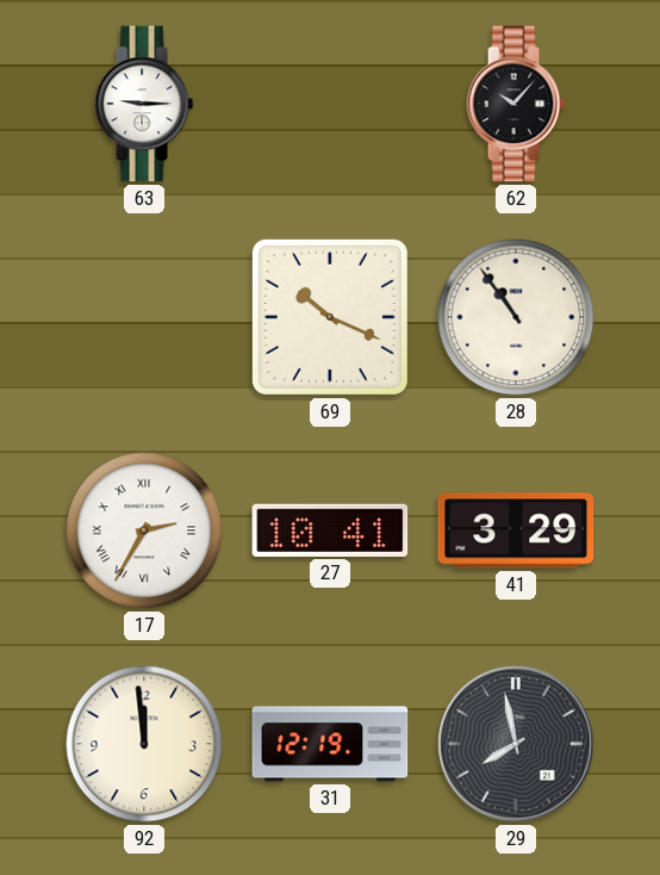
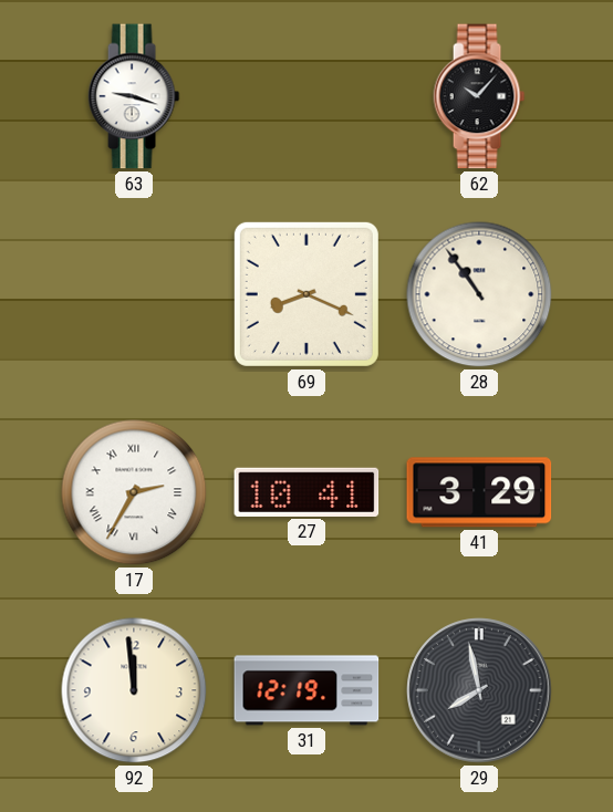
63: 9:15 -> 9:18 (134, 96)
69: 10:19 -> 8:19 (306, 294)
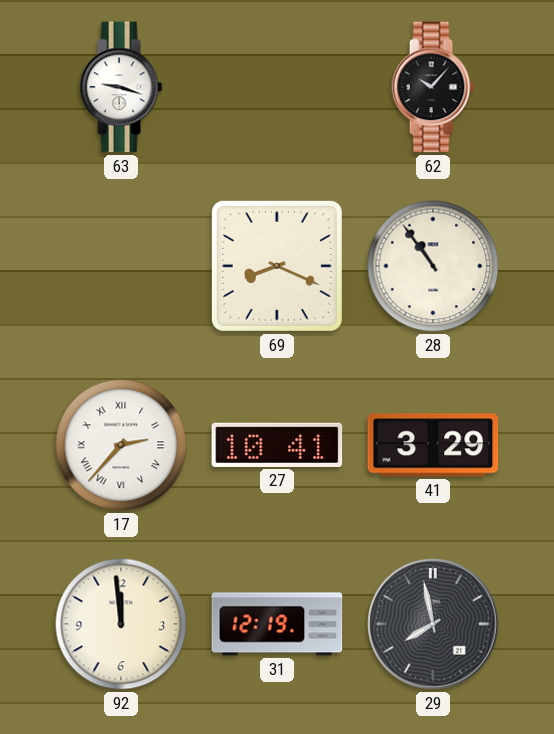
17: 2:35 -> 2:37 (121, 445)
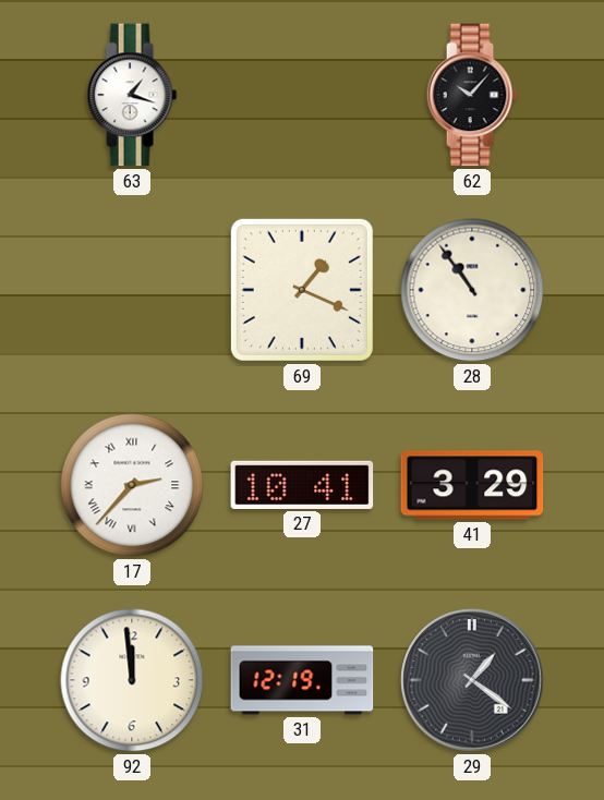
63: 9:18 -> 1:18 (132, 95)
69: 8:19 -> 1:19 (302, 290)
29: 7:58 -> 1:21 (472, 680)
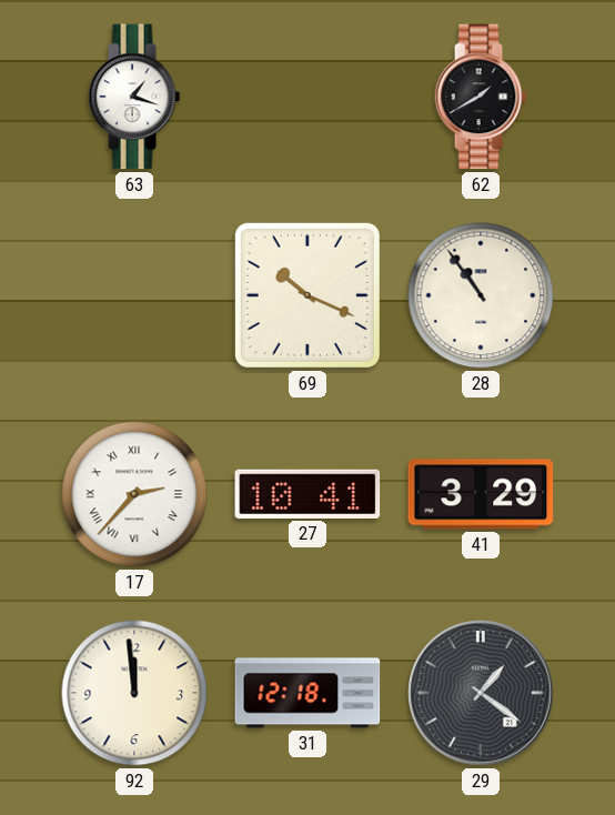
62: 10:07 -> 1:40 (481, 97)
69: 1:19 -> 10:19 (307, 295)
31: 12:19 -> 12:18 (307, 693)
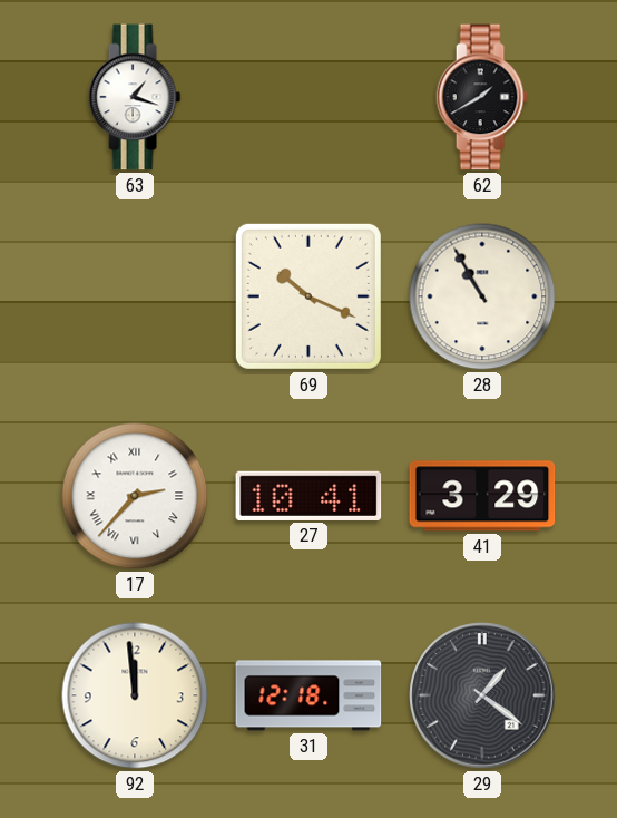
28: 10:54 -> 10:55 (482, 296)
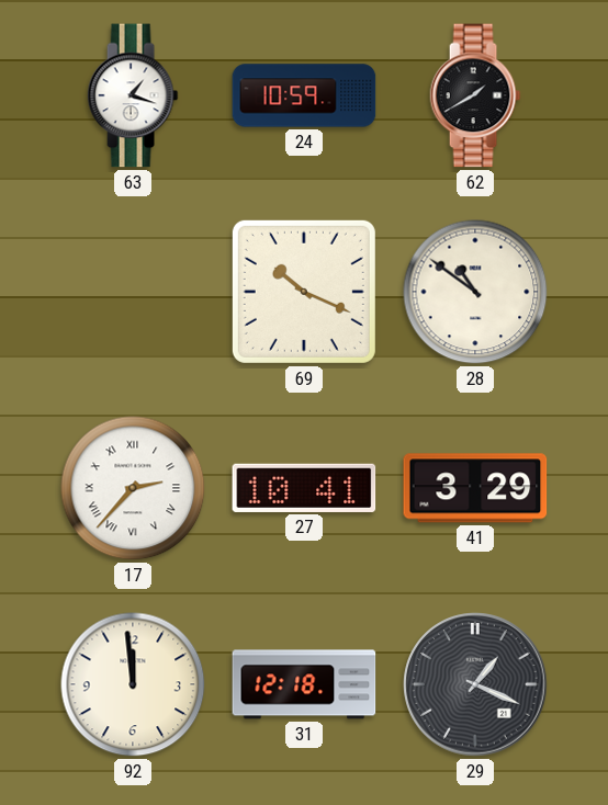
24: none -> 10:59 (304, 95)
28: 10:55 -> 10:51 (475, 292)
29: 1:21 -> 1:19 (475, 684)
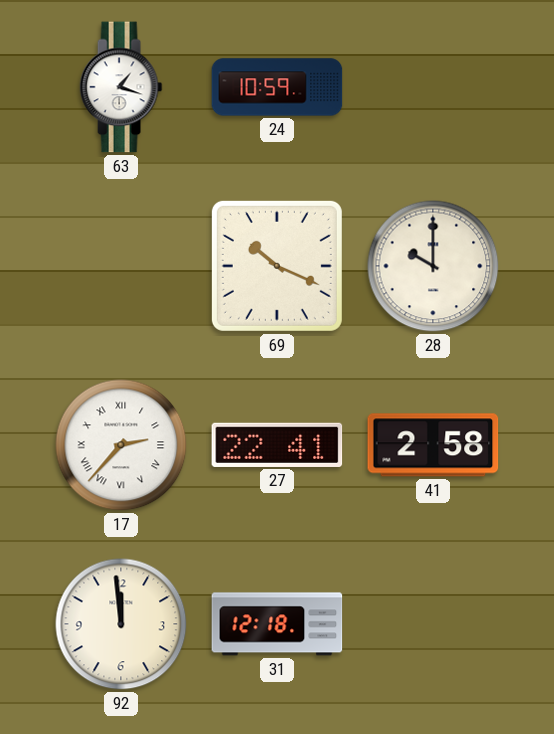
62: 1:40 -> none (475, 95)
28: 10:51 -> 10:00 (433, 266)
27: 10:41 -> 22:41 (277, 445)
41: 3:29 -> 2:58 (433, 445)
29: 1:19 -> none (475, 684)
